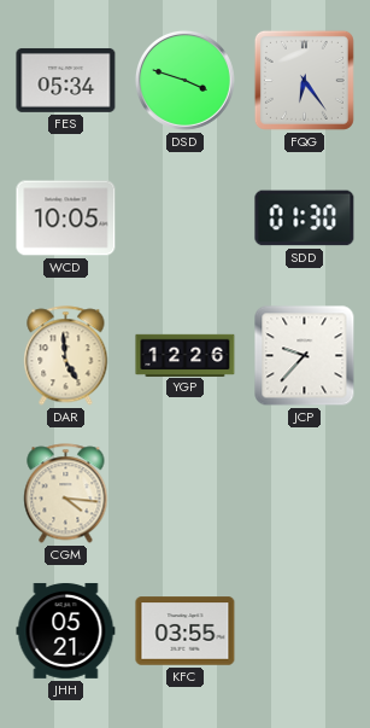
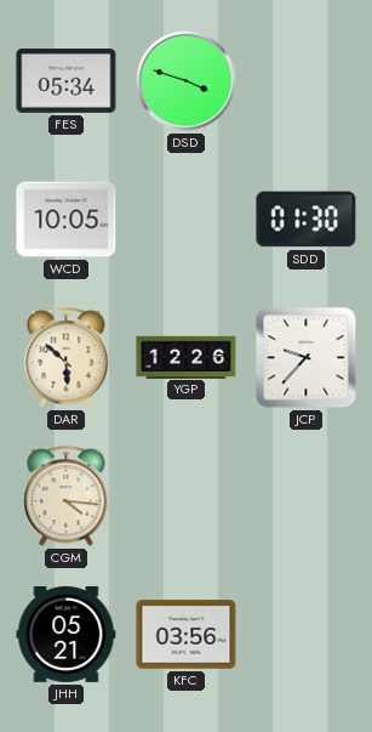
FQG: 6:24 -> none (304, 80)
DAR: 4:59 -> 5:52 (67, 358)
KFC: 03:55 -> 03:56 (187, 635)
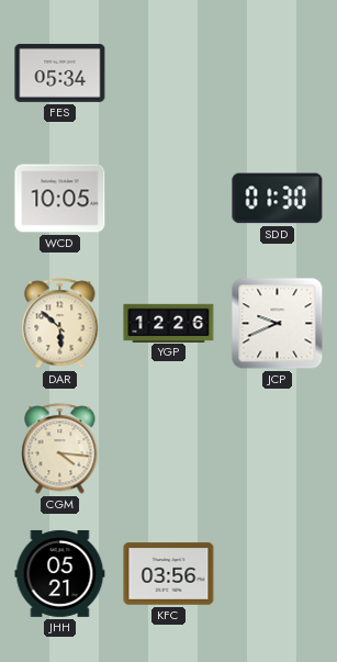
DSD: 3:48 -> none (185, 80)
JCP: 9:37 -> 9:41 (278, 324)
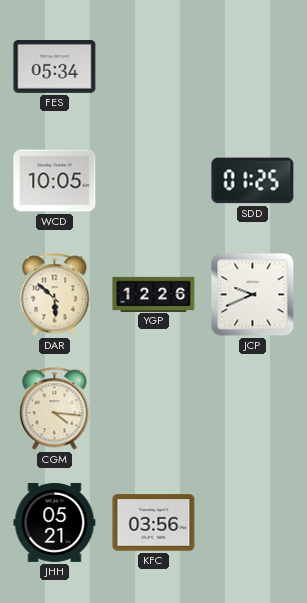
SDD: 01:30 -> 01:25 (253, 181)
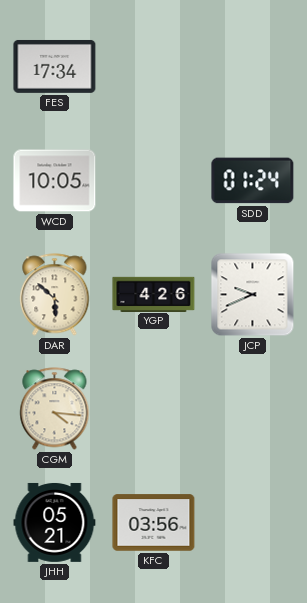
FES: 05:34 -> 17:34 (55, 66)
SDD: 01:25 -> 01:24 (253, 181)
YGP: 12:26 -> 4:26 (154, 294)
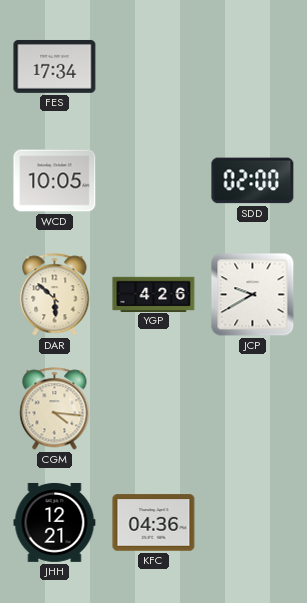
SDD: 01:24 -> 02:00 (253, 181)
JCP: 9:41 -> 9:40 (253, 295)
JHH: 05:21 -> 12:21 (55, 522)
KFC: 03:56 -> 04:36 (154, 523)
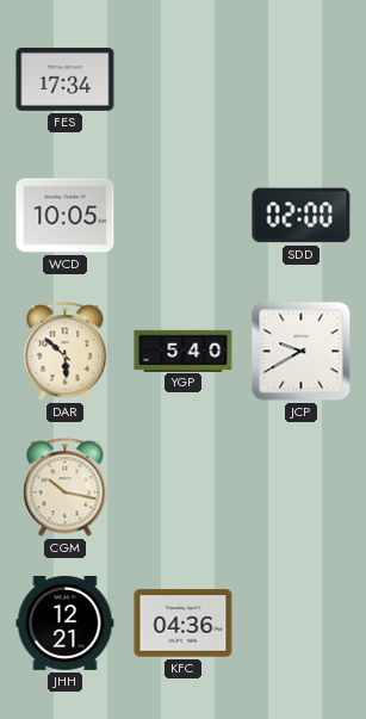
YGP: 4:26 -> 5:40 (184, 351)
CGM: 4:16 -> 10:17 (66, 488)
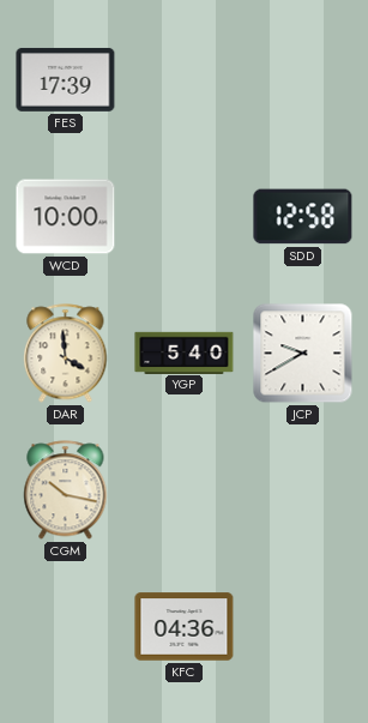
FES: 17:34 -> 17:39 (66, 79)
WCD: 10:05 -> 10:00 (66, 217)
SDD: 02:00 -> 12:58 (303, 217)
DAR: 5:52 -> 3:59 (66, 354)
JHH: 12:21 -> none (66, 622)
